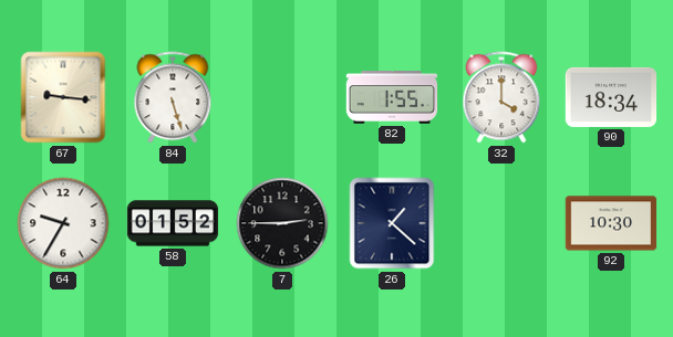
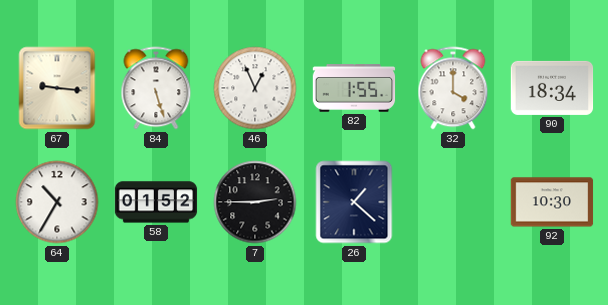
46: none -> 12:56 (255, 88)
64: 9:35 -> 10:35 (57, 202)
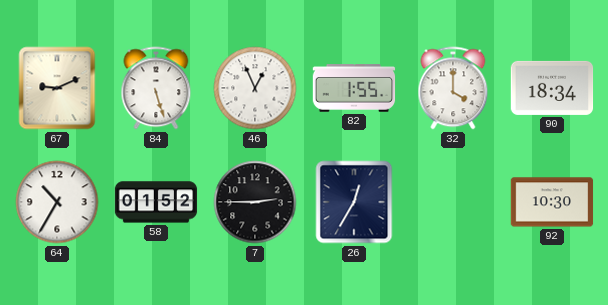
67: 9:16 -> 9:11 (57, 88)
26: 1:22 -> 12:35 (354, 202)
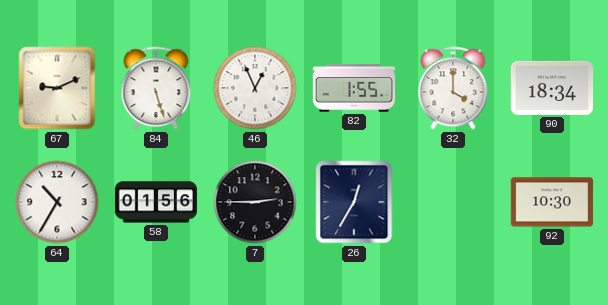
58: 01:52 -> 01:56 (156, 202)
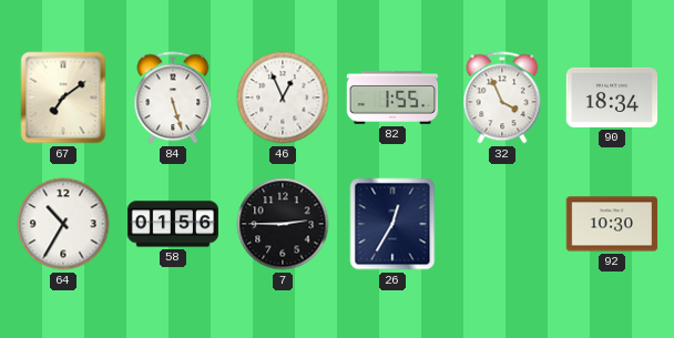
67: 9:11 -> 7:09 (63, 98)
32: 4:00 -> 3:56 (502, 98)
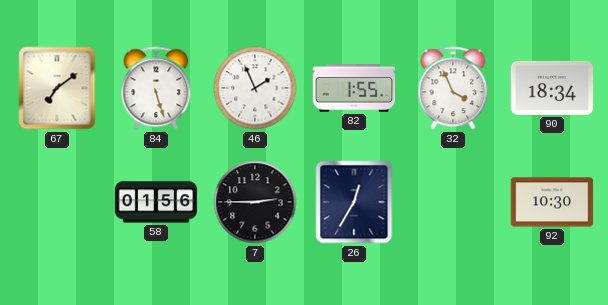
46: 12:56 -> 1:56 (255, 88)
64: 10:35 -> none (63, 224)
